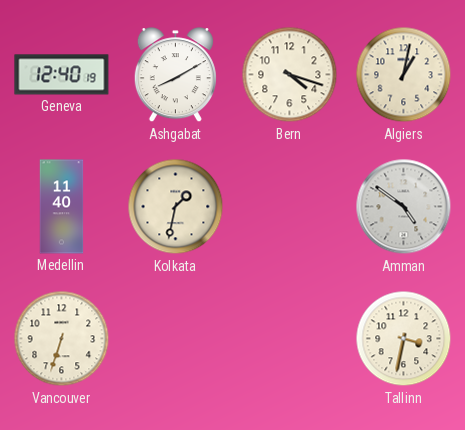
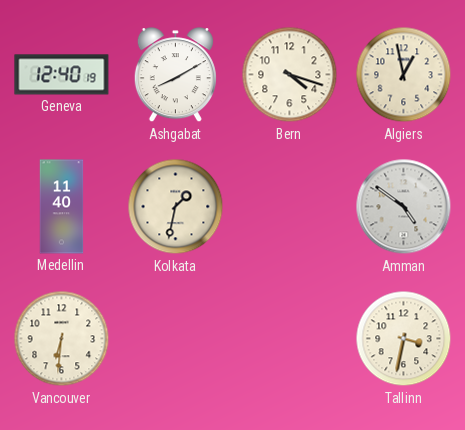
Algiers: 1:02 -> 12:58 (404, 75)
Vancouver: 6:33 -> 6:31 (62, 339)
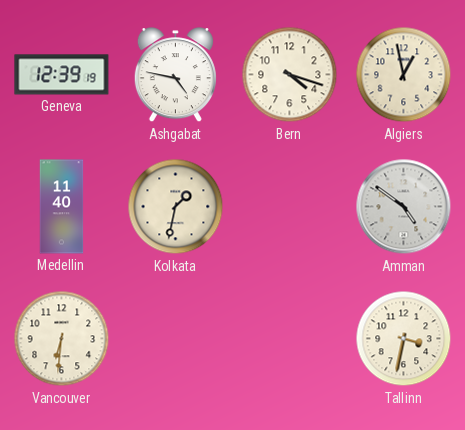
Geneva: 12:40 -> 12:39 (62, 75)
Ashgabat: 8:10 -> 4:47 (175, 75)
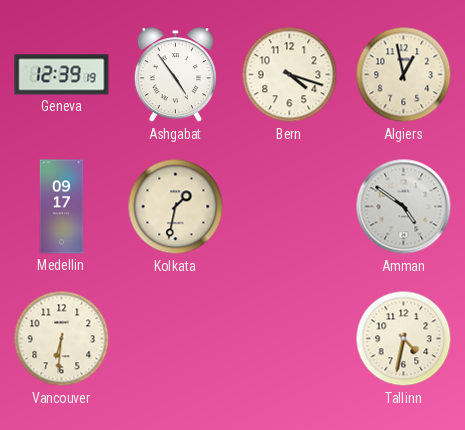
Ashgabat: 4:47 -> 4:54 (175, 75)
Medellin: 11:40 -> 09:17 (62, 207)
Tallinn: 3:32 -> 4:32 (404, 339)
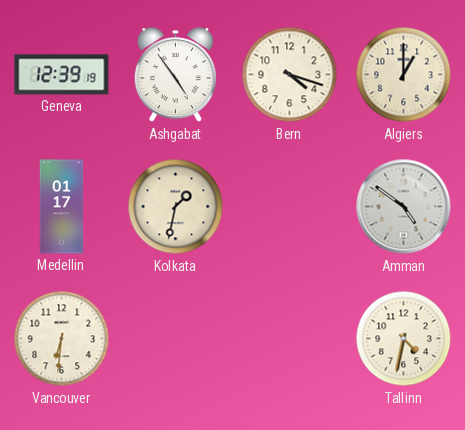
Algiers: 12:58 -> 1:00 (404, 75)
Medellin: 09:17 -> 01:17 (62, 207)
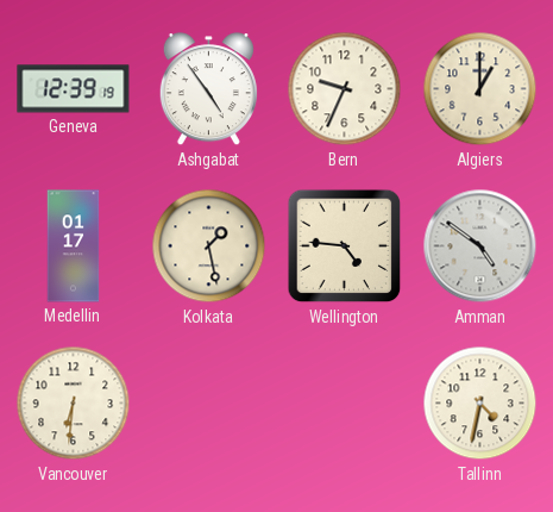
Bern: 4:18 -> 9:34 (345, 89)
Kolkata: 1:32 -> 1:28 (209, 246)
Wellington: none -> 4:46 (345, 246)
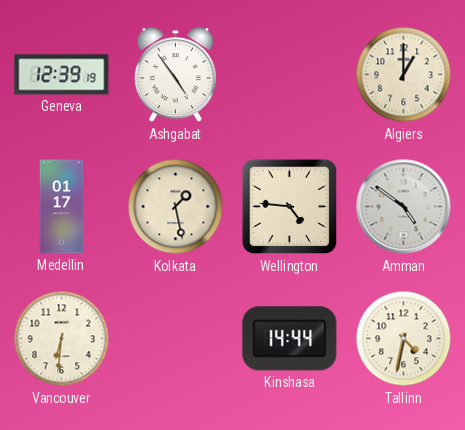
Bern: 9:34 -> none (345, 89)
Kinshasa: none -> 14:44 (290, 339)
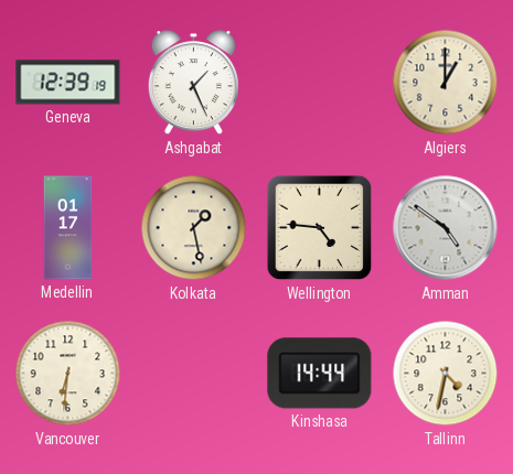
Ashgabat: 4:54 -> 1:26 (193, 83)
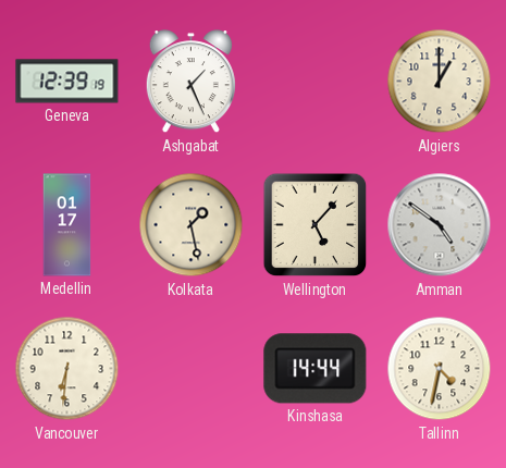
Wellington: 4:46 -> 5:07 (316, 225)
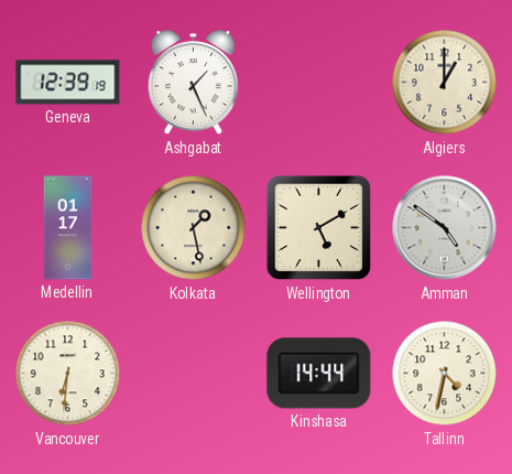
Wellington: 5:07 -> 5:10 (319, 228)
